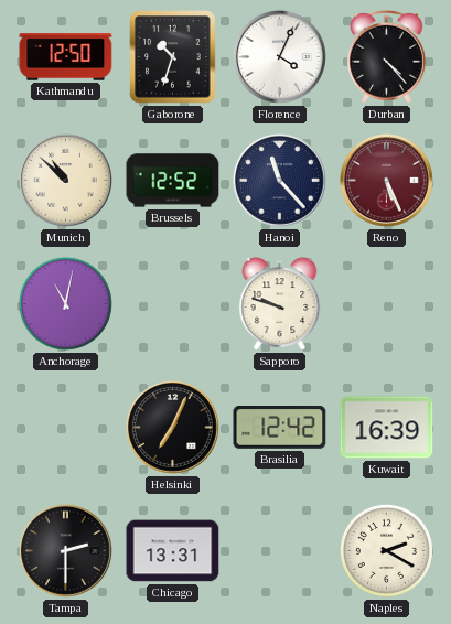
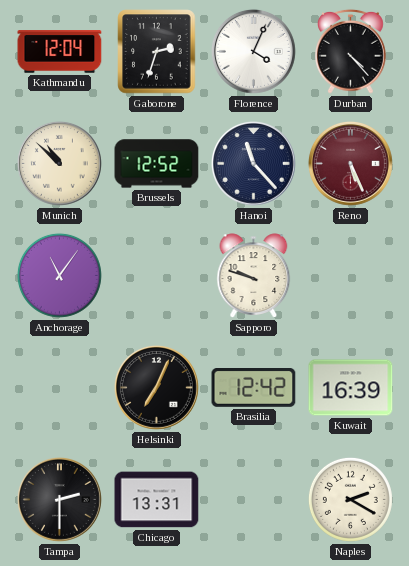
Kathmandu: 12:50 -> 12:04 (60, 52)
Gaborone: 10:33 -> 2:33 (157, 52)
Anchorage: 11:02 -> 11:06 (59, 275)
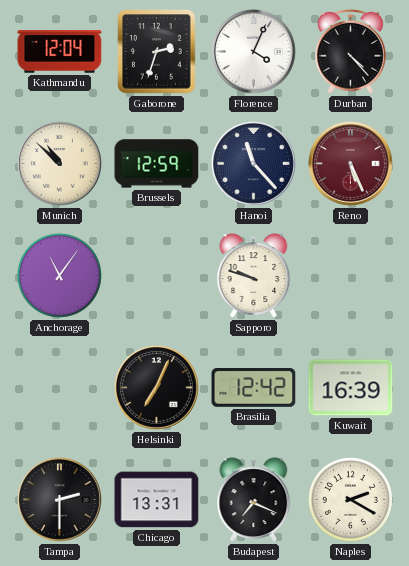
Brussels: 12:52 -> 12:59 (157, 164)
Budapest: none -> 7:19 (254, 500)
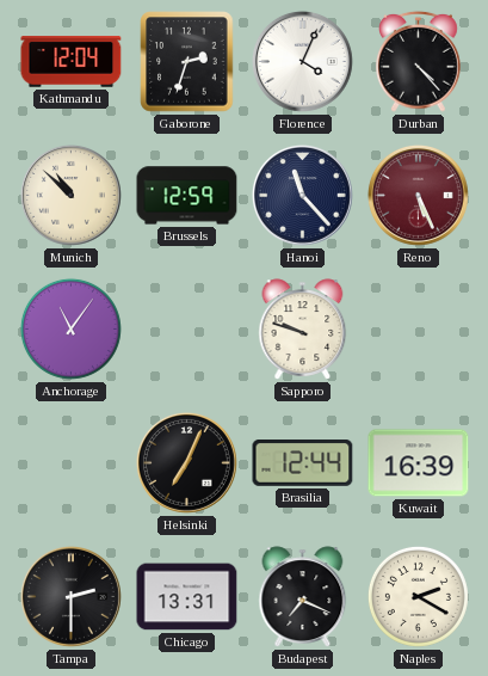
Brasilia: 12:42 -> 12:44 (303, 463)
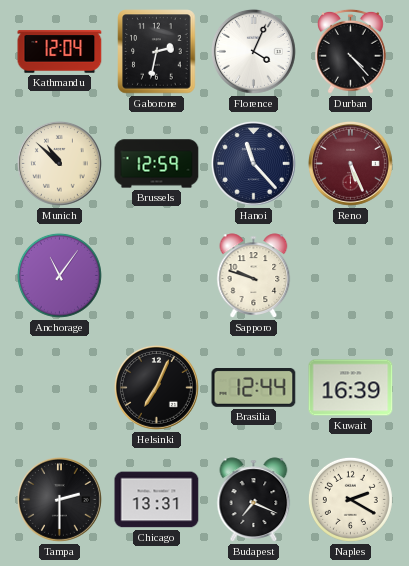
Gaborone: 2:33 -> 2:32 (157, 52)
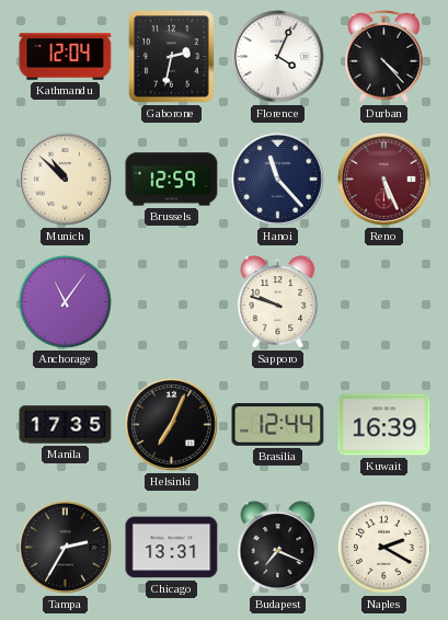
Manila: none -> 17:35 (66, 425)
Tampa: 2:30 -> 2:35 (65, 547)
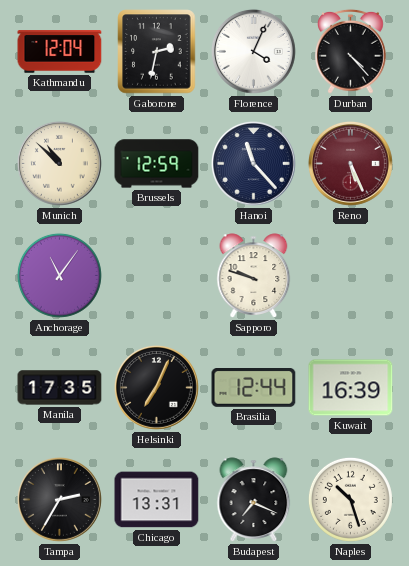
Naples: 2:20 -> 10:27 (350, 499)
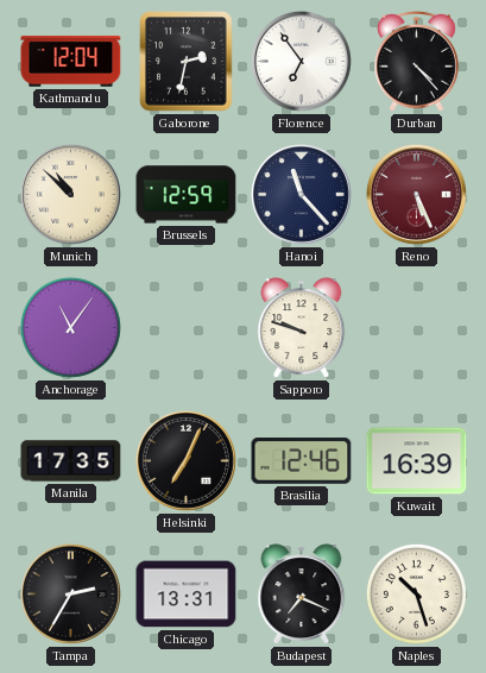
Florence: 4:04 -> 6:54 (301, 61)
Brasilia: 12:44 -> 12:46 (302, 461)
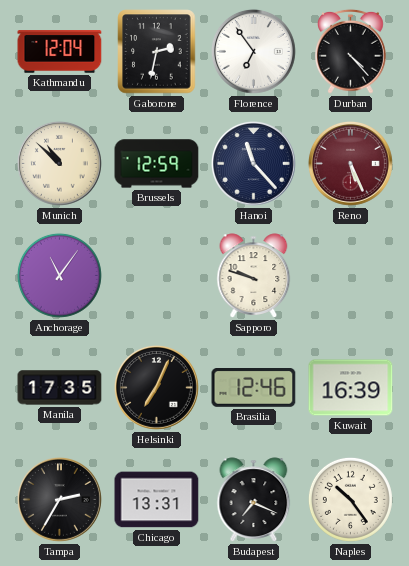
Naples: 10:27 -> 10:24 (350, 499)
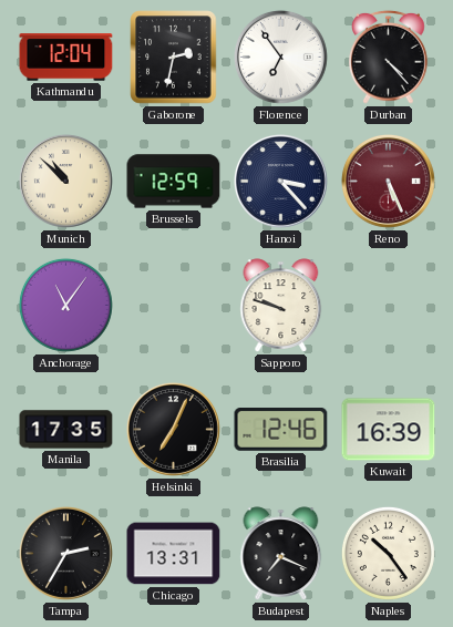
Hanoi: 11:23 -> 3:23 (280, 181)
